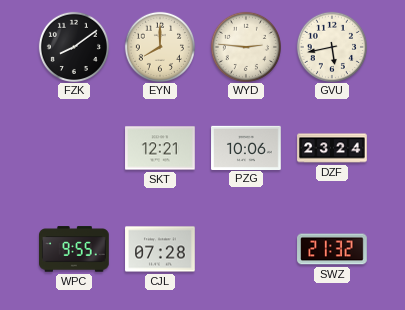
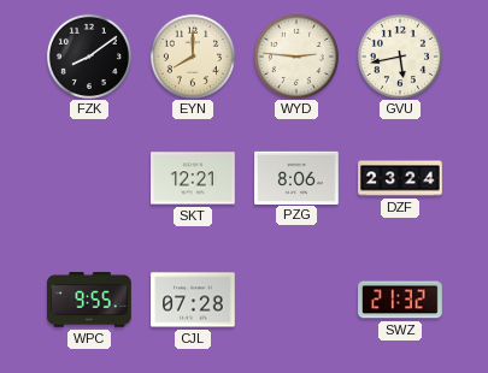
PZG: 10:06 -> 8:06 (296, 177)
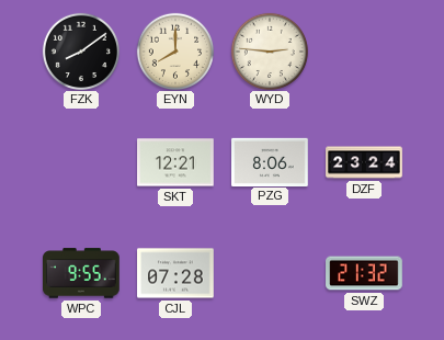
GVU: 5:43 -> none (399, 55)
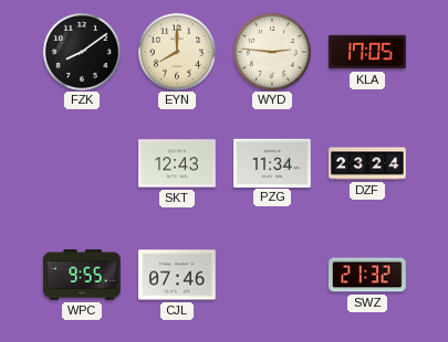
KLA: none -> 17:05 (367, 52)
SKT: 12:21 -> 12:43 (177, 163)
PZG: 8:06 -> 11:34 (272, 162)
CJL: 07:28 -> 07:46 (177, 275)
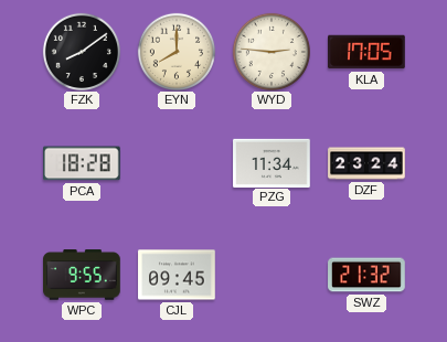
PCA: none -> 18:28 (83, 163)
SKT: 12:43 -> none (177, 163)
CJL: 07:46 -> 09:45 (177, 275)
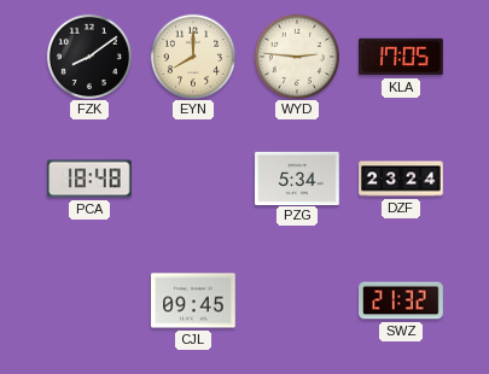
PCA: 18:28 -> 18:48 (91, 179)
PZG: 11:34 -> 5:34 (297, 177)
WPC: 9:55 -> none (83, 275)
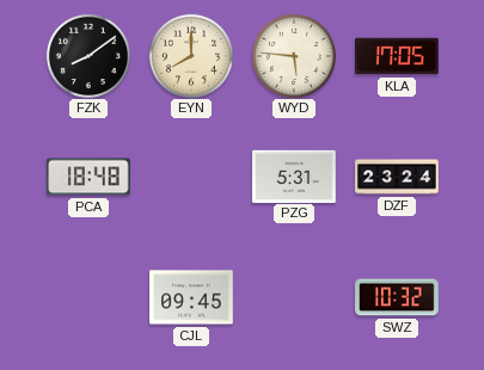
WYD: 2:46 -> 5:46 (293, 55)
PZG: 5:34 -> 5:31 (294, 175)
SWZ: 21:32 -> 10:32 (397, 297)
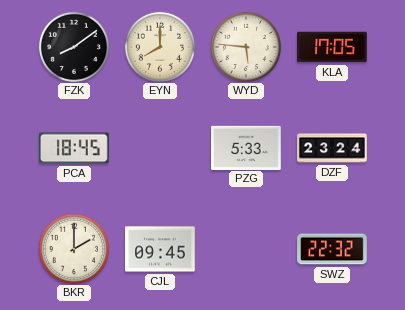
PCA: 18:48 -> 18:45 (75, 148)
PZG: 5:31 -> 5:33 (246, 147)
BKR: none -> 2:00 (73, 248)
SWZ: 10:32 -> 22:32 (332, 249)
